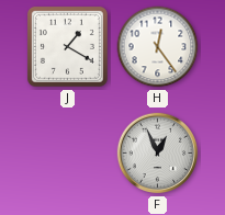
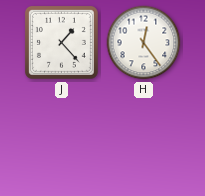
J: 1:20 -> 1:23 (61, 42)
F: 12:56 -> none (158, 154)
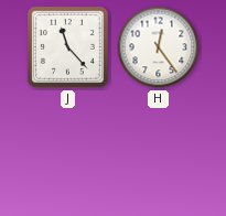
J: 1:23 -> 11:23 (67, 46)
